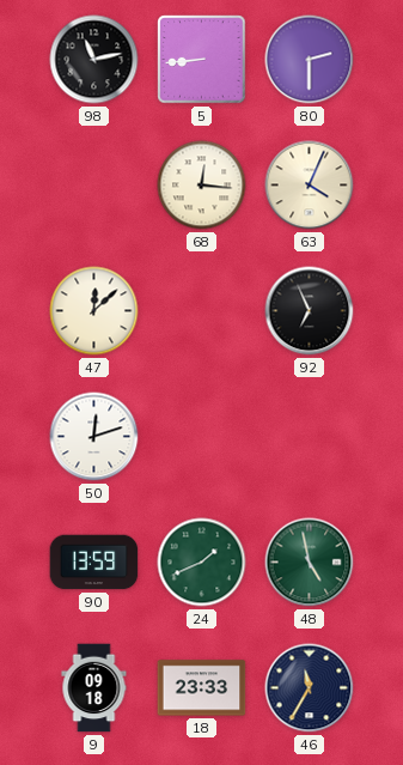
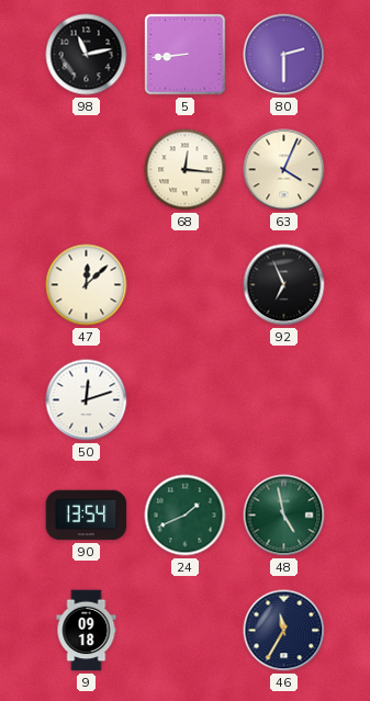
90: 13:59 -> 13:54 (87, 516)
18: 23:33 -> none (202, 688)
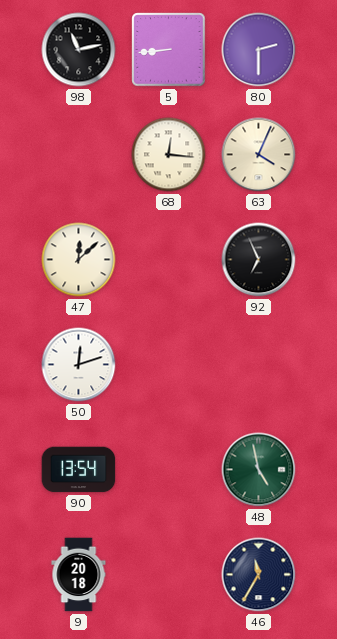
24: 1:41 -> none (186, 516)
9: 09:18 -> 20:18 (79, 575)
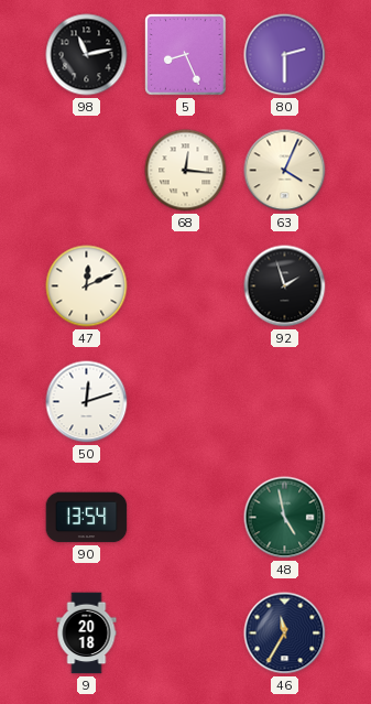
5: 8:44 -> 8:26 (186, 55)
47: 12:08 -> 12:11 (87, 286)
92: 6:56 -> 1:57 (285, 286)
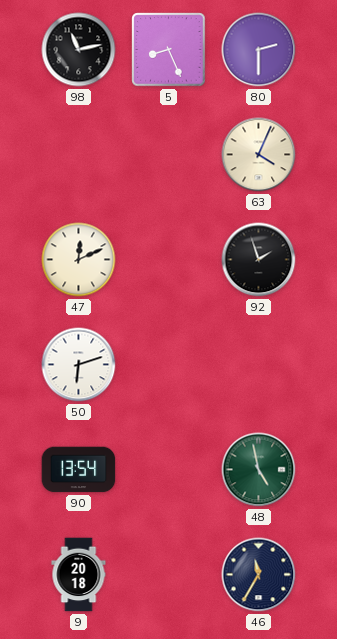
68: 12:16 -> none (186, 171)
50: 12:12 -> 6:12 (79, 365)
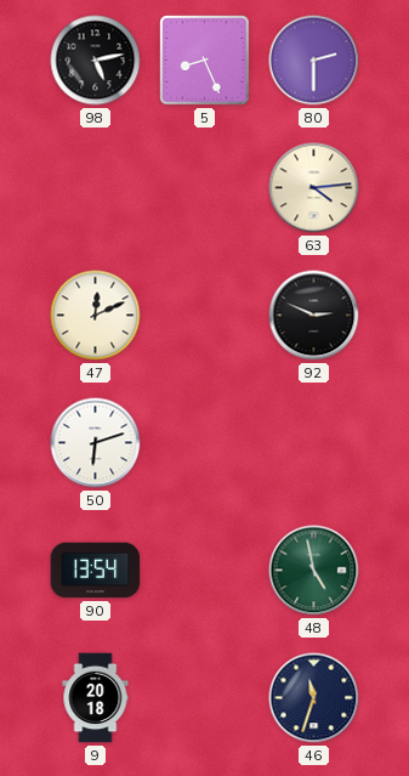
98: 11:13 -> 5:13 (96, 61)
63: 4:04 -> 4:14 (314, 188)
92: 1:57 -> 2:49 (314, 316)
46: 11:35 -> 11:33 (314, 698)
